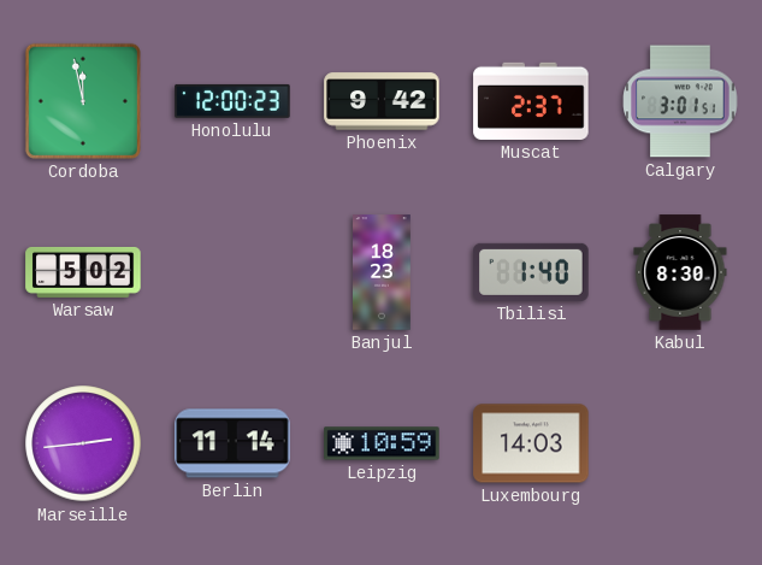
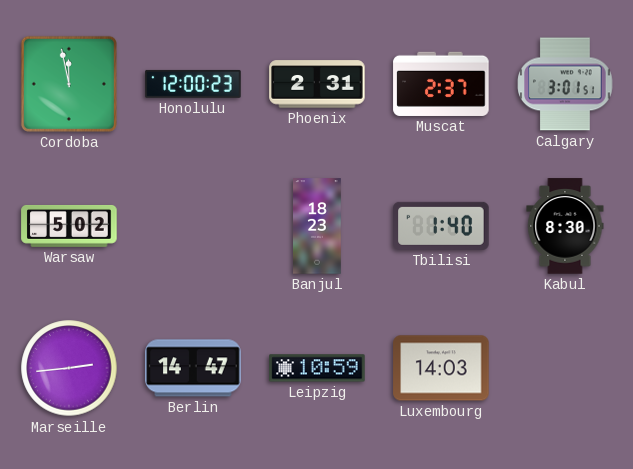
Phoenix: 9:42 -> 2:31 (317, 84)
Berlin: 11:14 -> 14:47 (193, 368)
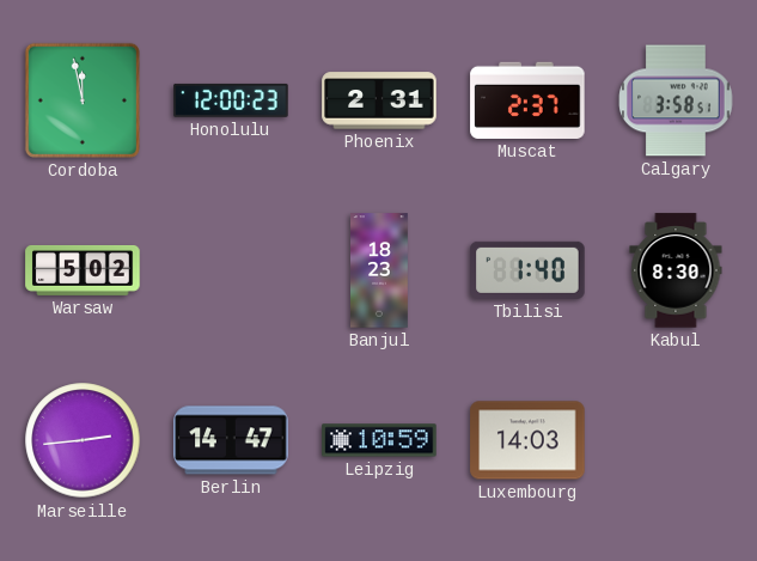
Calgary: 3:01 -> 3:58 (676, 100)
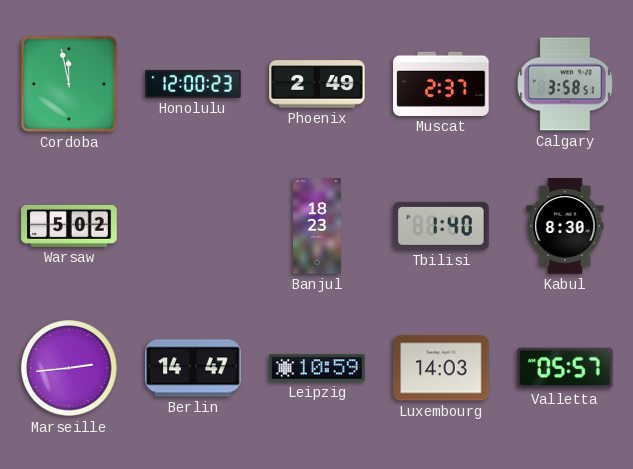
Phoenix: 2:31 -> 2:49 (317, 84)
Valletta: none -> 05:57 (565, 368)
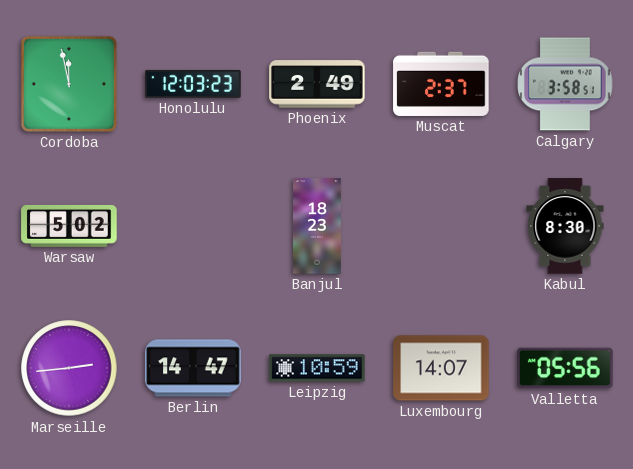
Honolulu: 12:00 -> 12:03 (193, 84)
Tbilisi: 1:40 -> none (441, 226)
Luxembourg: 14:03 -> 14:07 (441, 368)
Valletta: 05:57 -> 05:56 (565, 368)
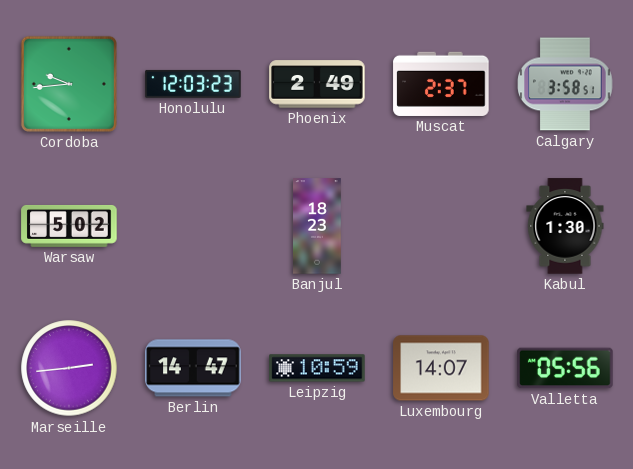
Cordoba: 11:58 -> 9:44 (69, 84)
Kabul: 8:30 -> 1:30 (565, 226)
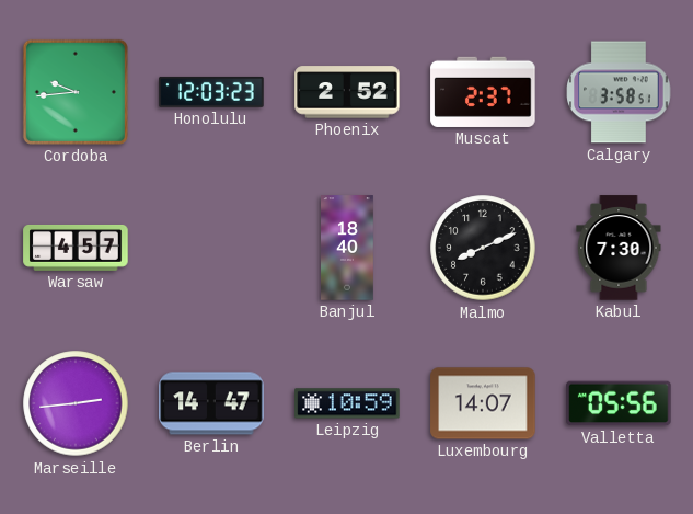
Phoenix: 2:49 -> 2:52 (347, 92)
Warsaw: 5:02 -> 4:57 (76, 248)
Banjul: 18:23 -> 18:40 (348, 248)
Malmo: none -> 8:11 (483, 248)
Kabul: 1:30 -> 7:30 (619, 248)
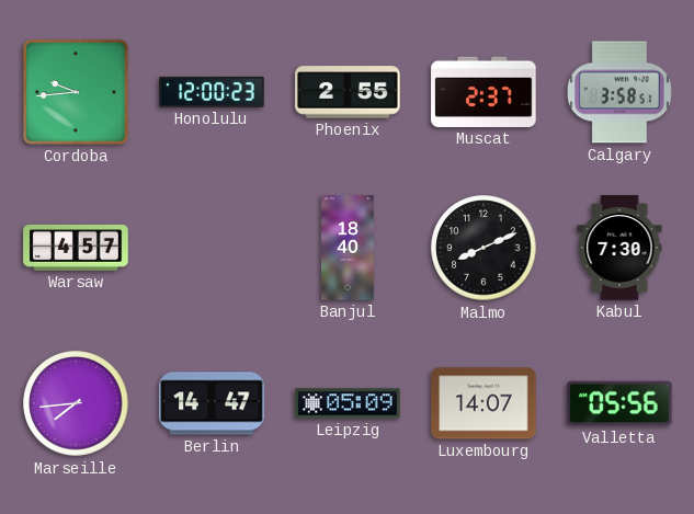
Honolulu: 12:03 -> 12:00 (212, 92)
Phoenix: 2:52 -> 2:55 (348, 92)
Marseille: 2:44 -> 7:44 (76, 403)
Leipzig: 10:59 -> 05:09 (348, 403)
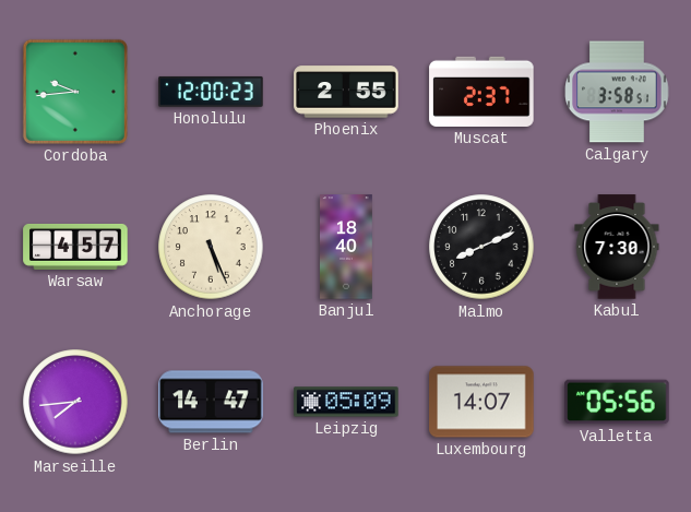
Anchorage: none -> 5:26 (211, 247)
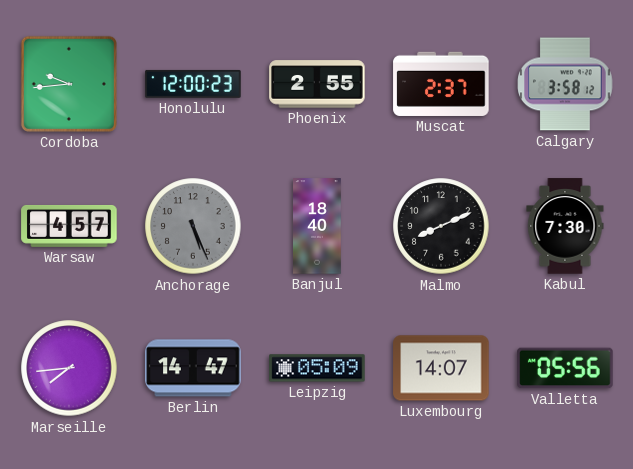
Calgary: 3:58:51 -> 3:58:12 (565, 84)
Anchorage dial: cream -> grey (193, 226)
